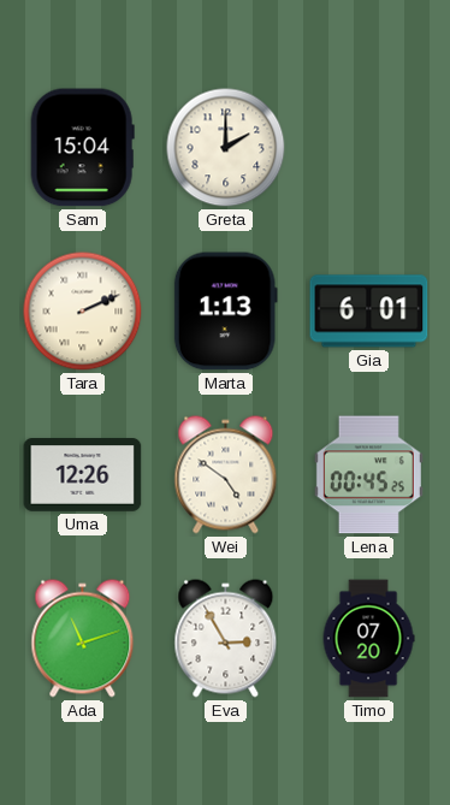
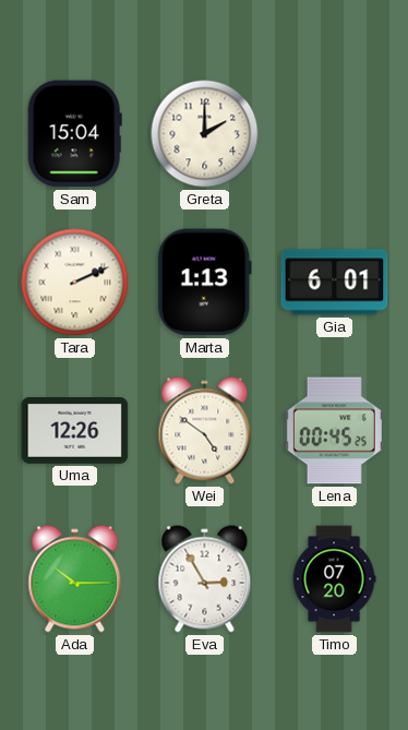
Ada: 11:12 -> 10:15 (75, 579)
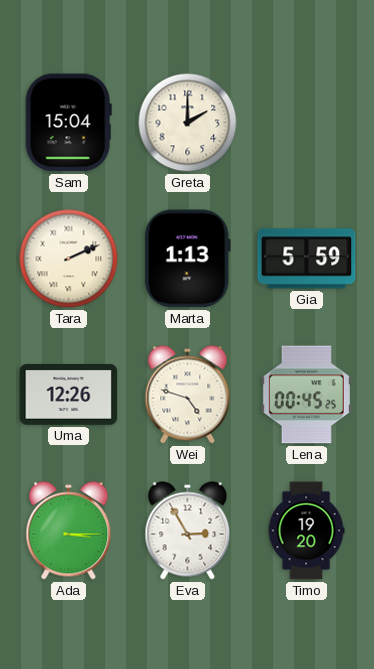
Gia: 6:01 -> 5:59 (307, 259)
Wei: 4:51 -> 4:48 (188, 395)
Ada: 10:15 -> 3:15 (69, 531)
Timo: 07:20 -> 19:20 (306, 531)
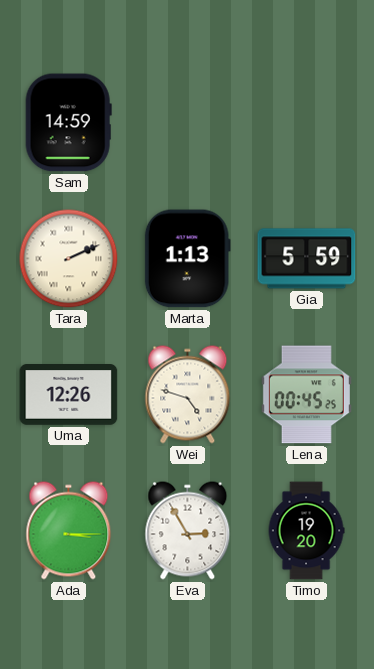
Sam: 15:04 -> 14:59 (68, 123)
Greta: 2:00 -> none (188, 123)
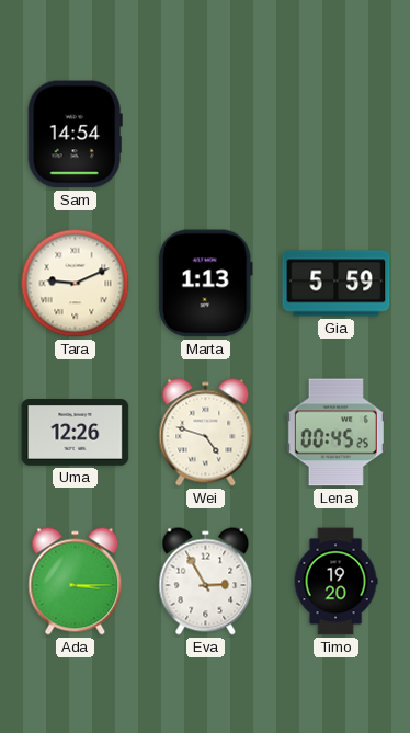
Sam: 14:59 -> 14:54 (75, 135)
Tara: 2:11 -> 9:11 (76, 284)
